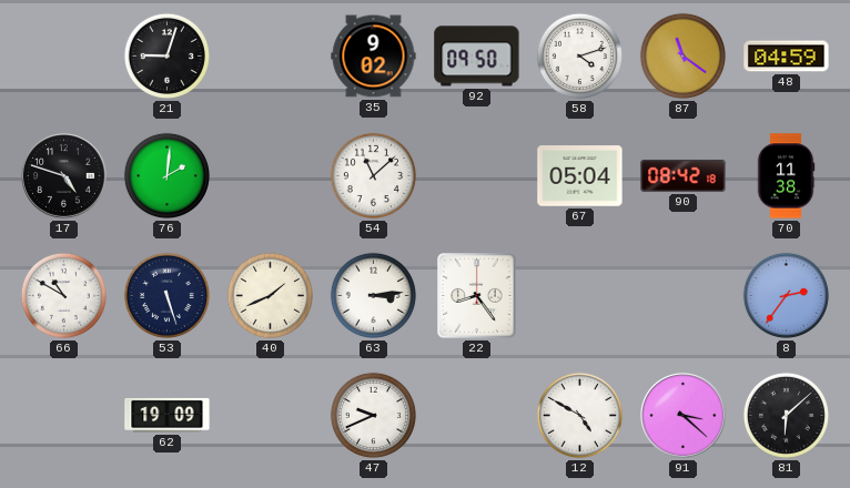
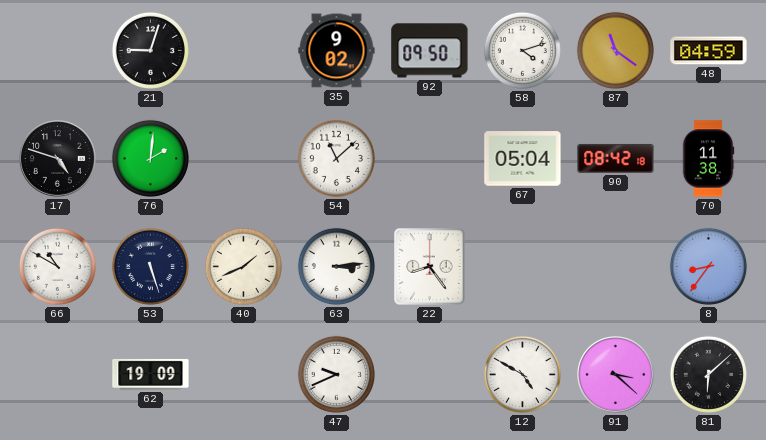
8: 2:36 -> 8:36 (708, 266)
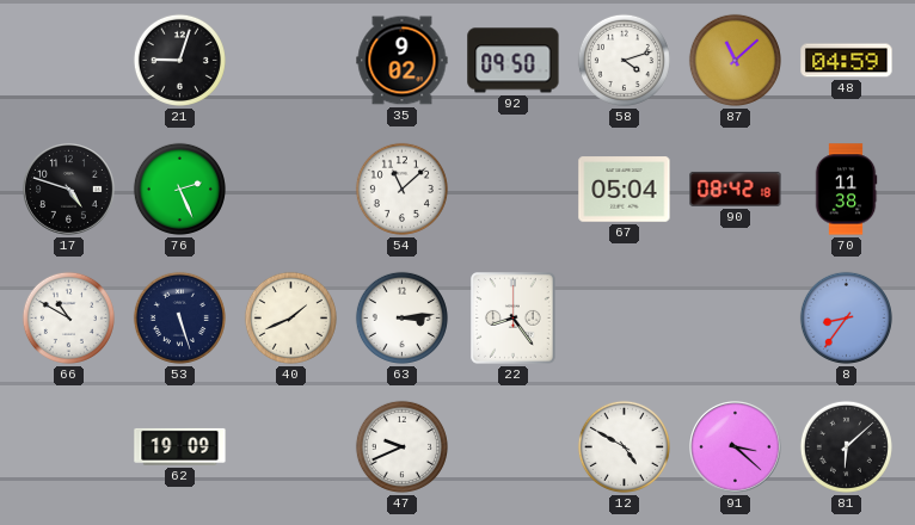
87: 11:21 -> 11:08 (735, 60)
76: 2:01 -> 2:26 (179, 189)
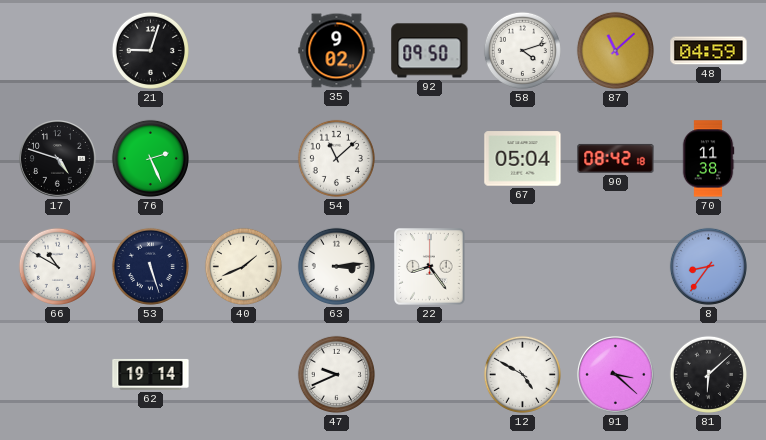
62: 19:09 -> 19:14 (151, 374)
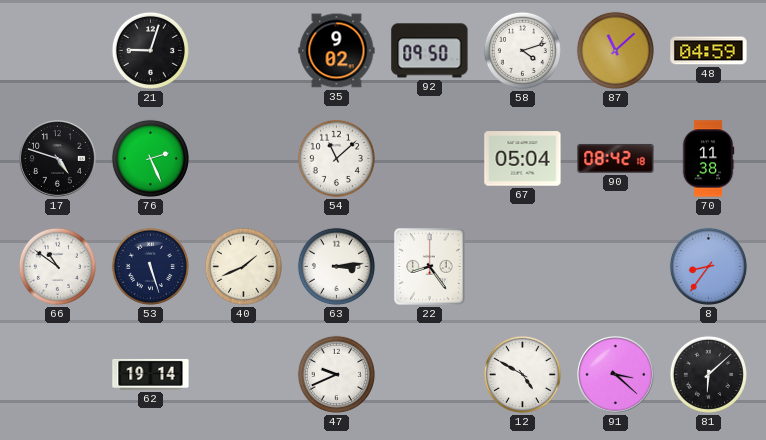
66: 10:50 -> 10:51 (57, 266)
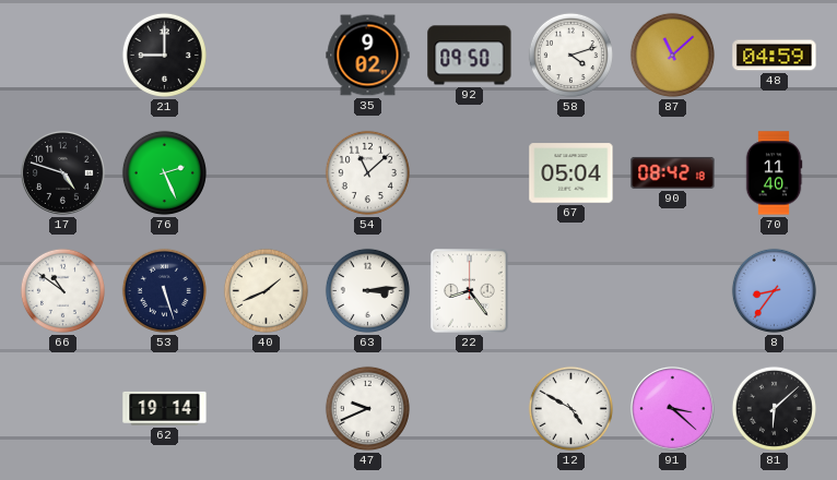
21: 9:03 -> 9:00 (164, 55)
70: 11:38 -> 11:40 (774, 173)
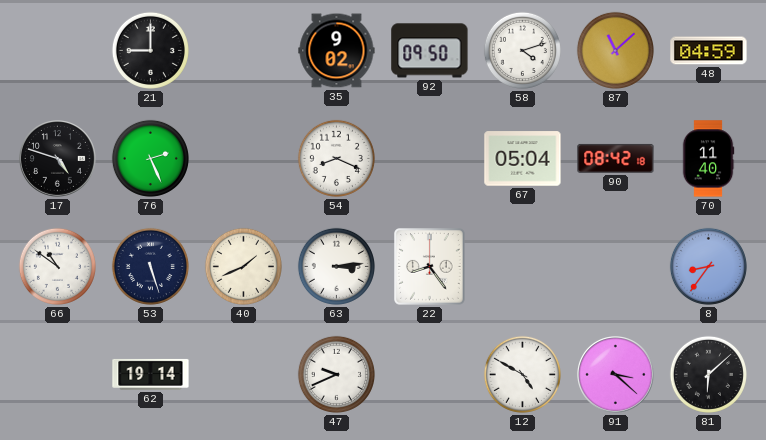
54: 11:08 -> 8:19 (336, 158)
